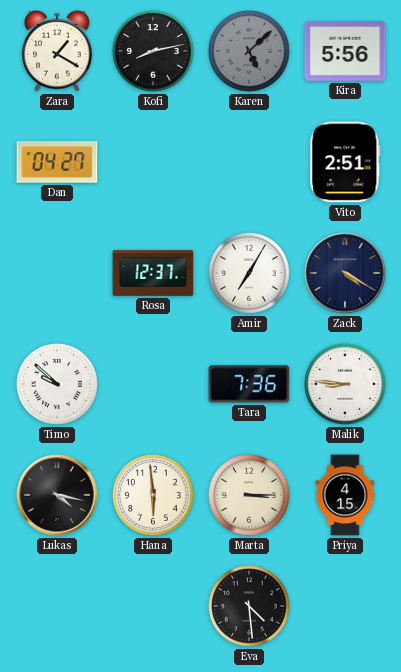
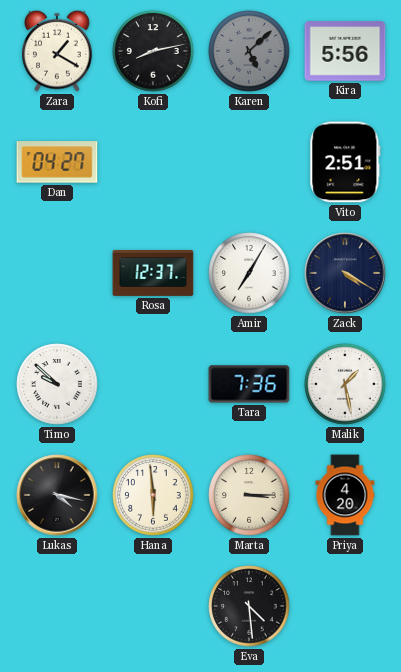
Malik: 8:46 -> 1:28 (345, 384)
Priya: 4:15 -> 4:20 (345, 495)
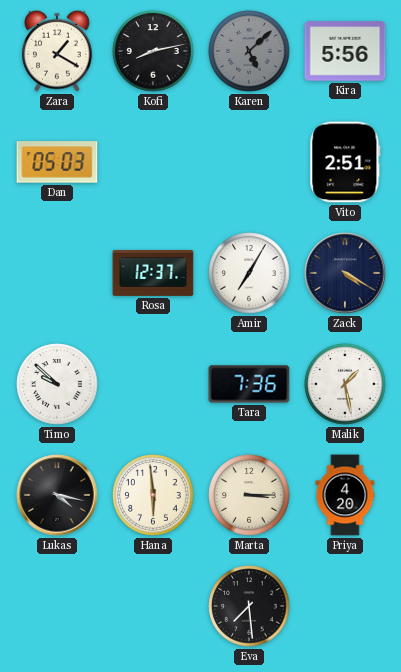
Dan: 04:27 -> 05:03 (57, 162)
Eva: 4:29 -> 7:29 (249, 606)
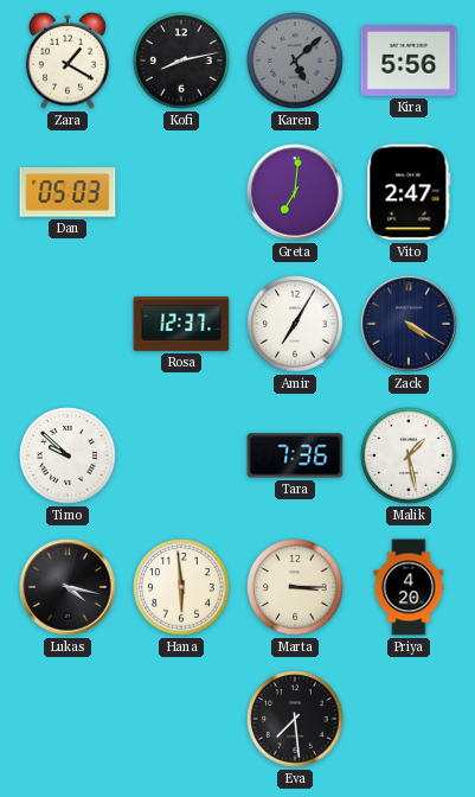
Greta: none -> 7:01 (295, 192)
Vito: 2:51 -> 2:47 (409, 192)
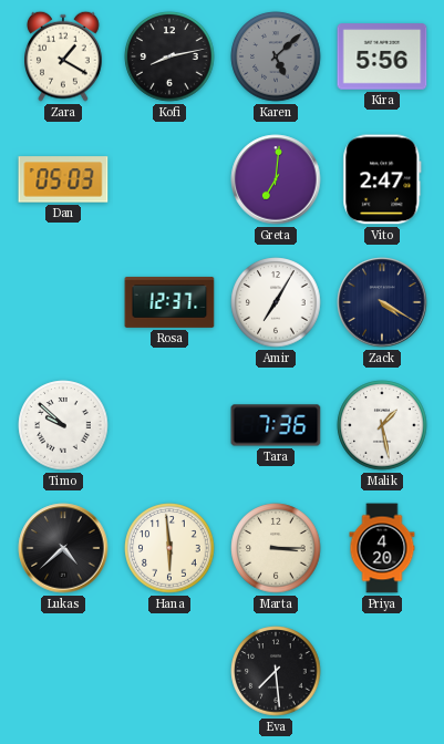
Lukas: 4:17 -> 4:38 (63, 548)
